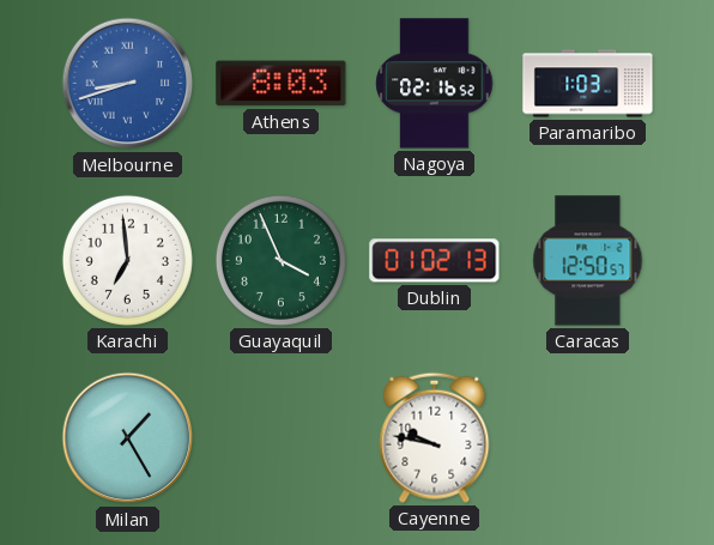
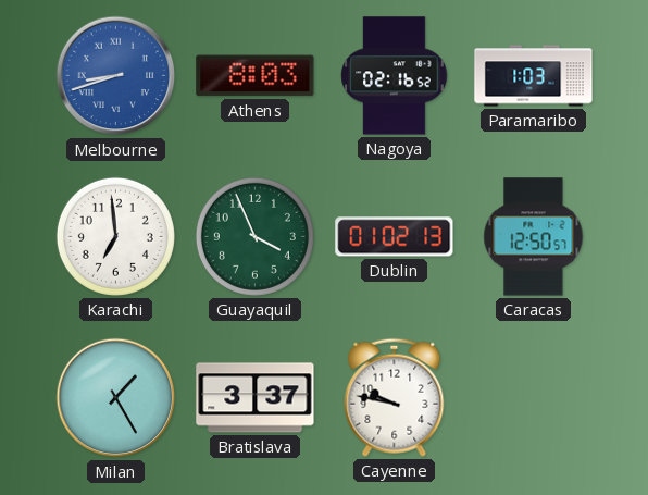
Bratislava: none -> 3:37 (256, 398)
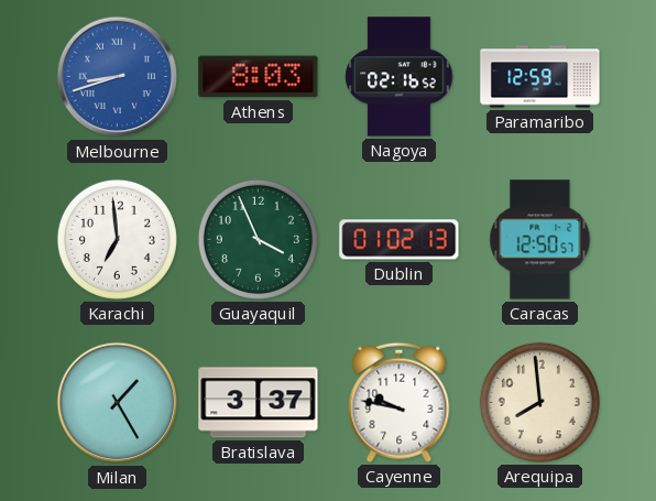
Paramaribo: 1:03 -> 12:59 (540, 77)
Arequipa: none -> 7:59 (539, 402)
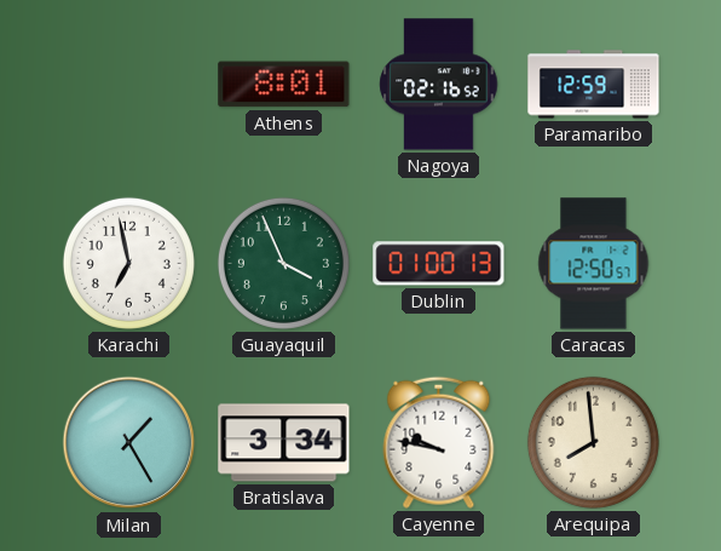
Melbourne: 8:42 -> none (118, 77)
Athens: 8:03 -> 8:01 (284, 85)
Karachi: 6:59 -> 6:58 (128, 263)
Dublin: 01:02 -> 01:00 (439, 264)
Bratislava: 3:37 -> 3:34 (284, 443)
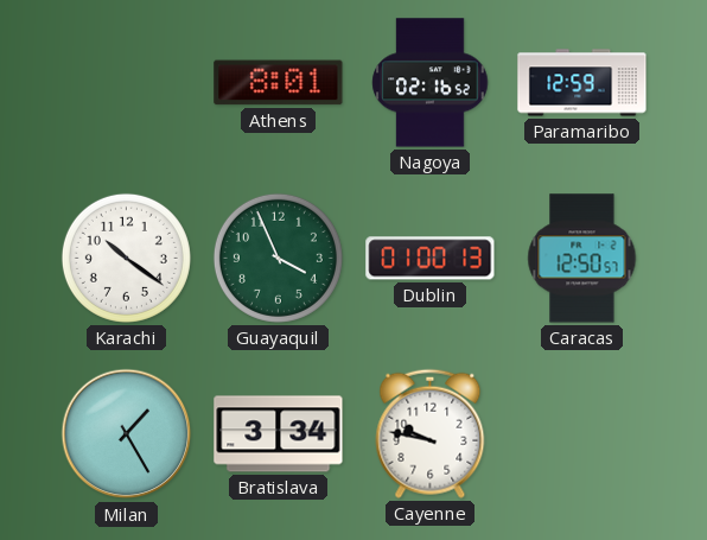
Karachi: 6:58 -> 10:21 (126, 258)
Arequipa: 7:59 -> none (593, 442)
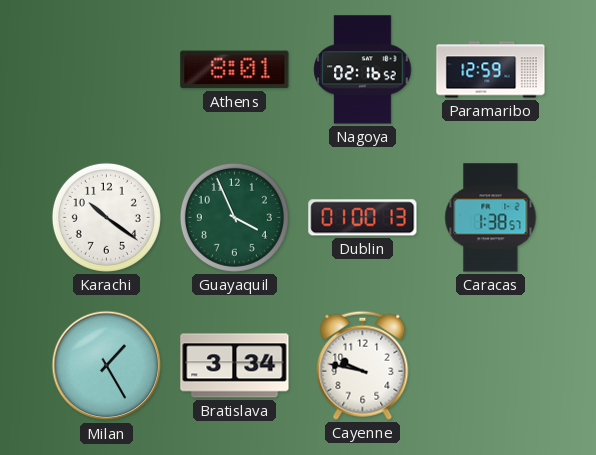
Caracas: 12:50 -> 1:38 (491, 218)
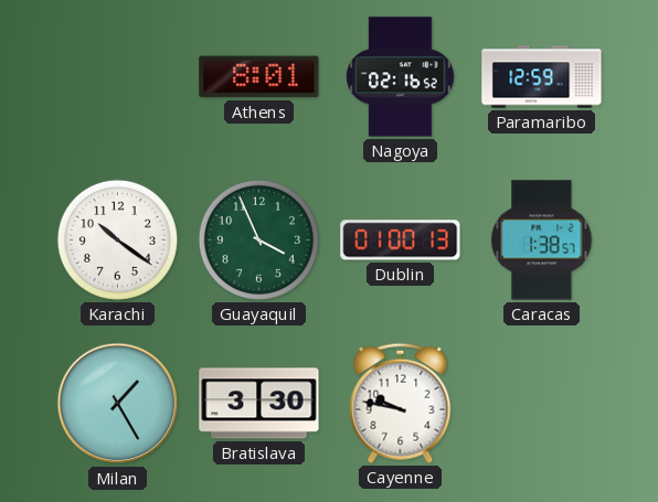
Bratislava: 3:34 -> 3:30 (259, 404)
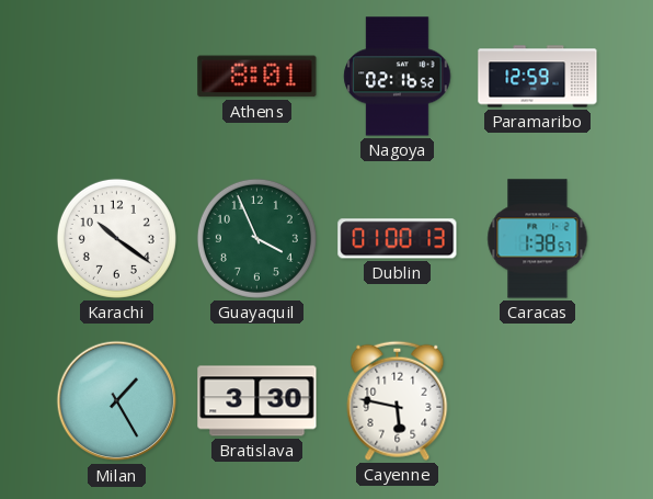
Cayenne: 9:47 -> 5:47 (398, 400)
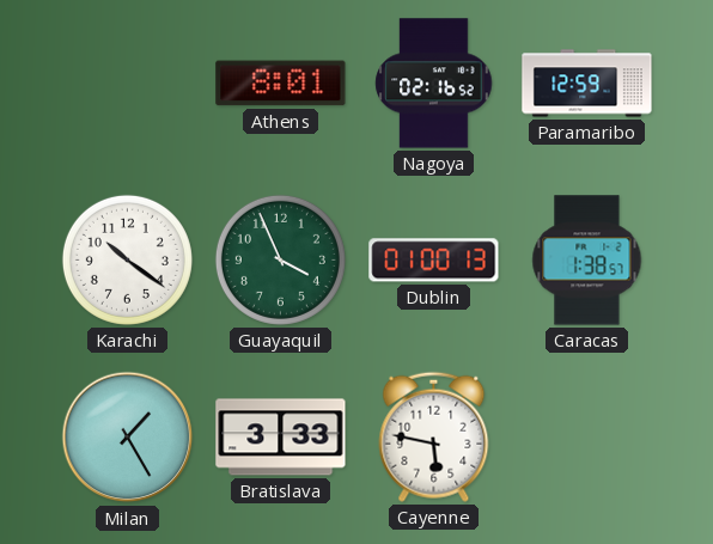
Bratislava: 3:30 -> 3:33 (281, 438)
